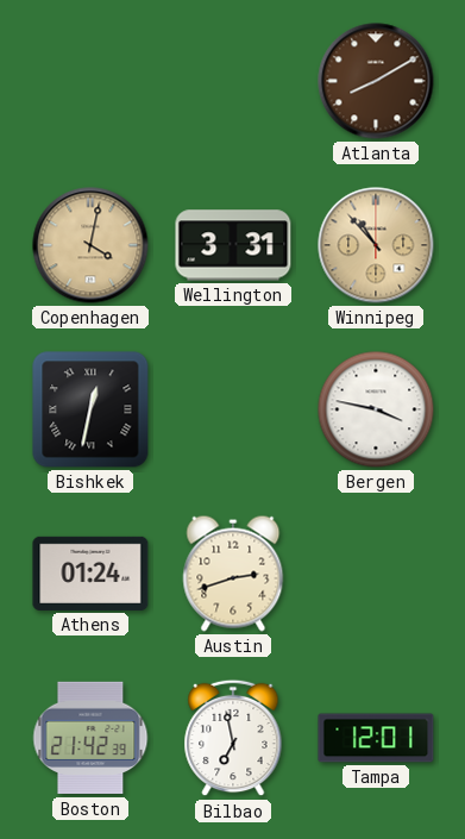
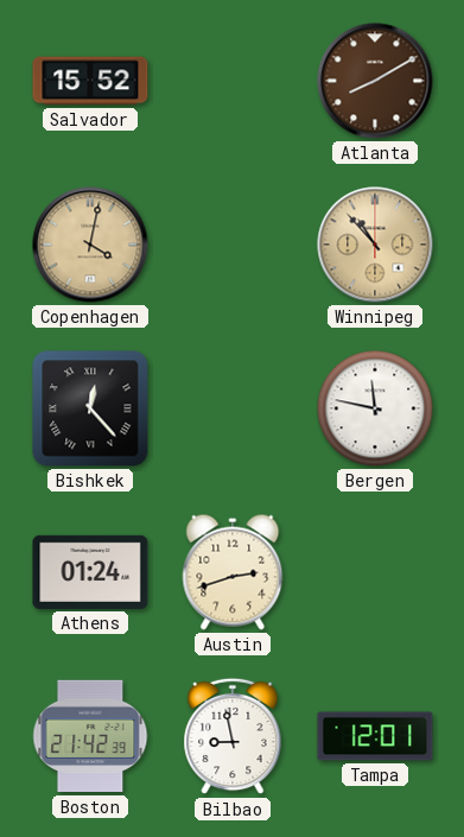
Salvador: none -> 15:52 (90, 81)
Wellington: 3:31 -> none (233, 245)
Bishkek: 12:32 -> 12:23 (90, 408)
Bergen: 3:47 -> 11:47 (375, 408)
Bilbao: 6:58 -> 8:58 (233, 736)
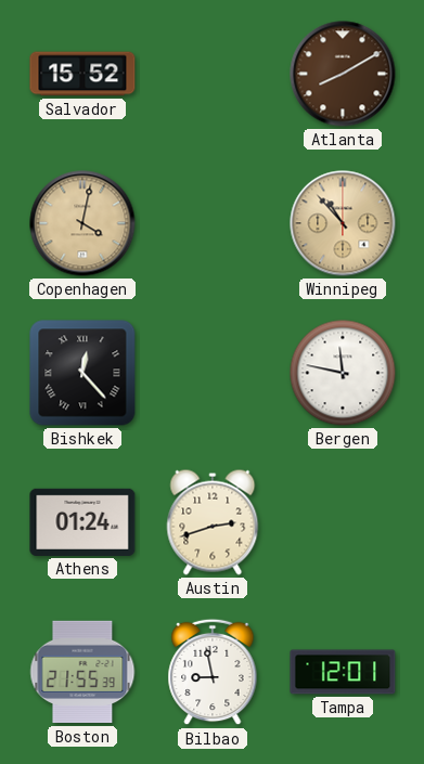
Boston: 21:42 -> 21:55 (82, 672)
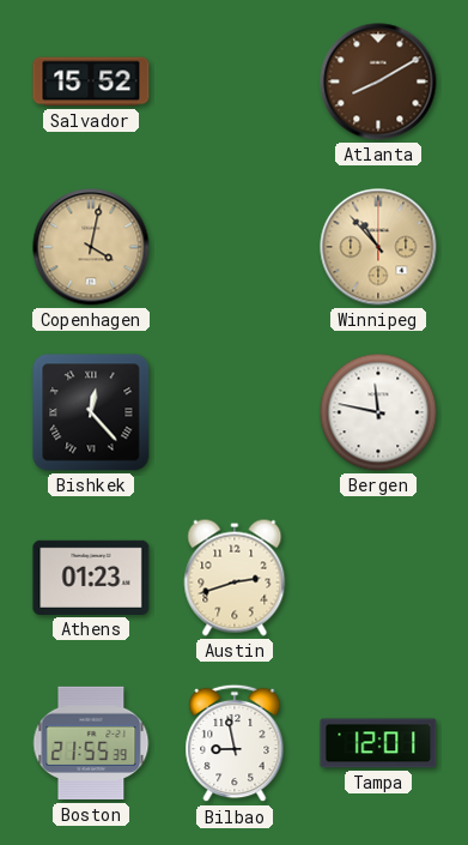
Athens: 01:24 -> 01:23 (91, 578)
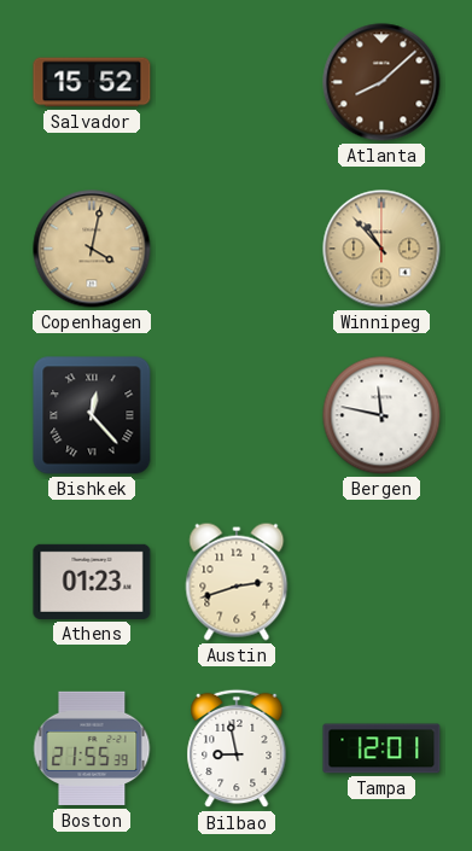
Atlanta: 8:10 -> 8:08 (381, 82)
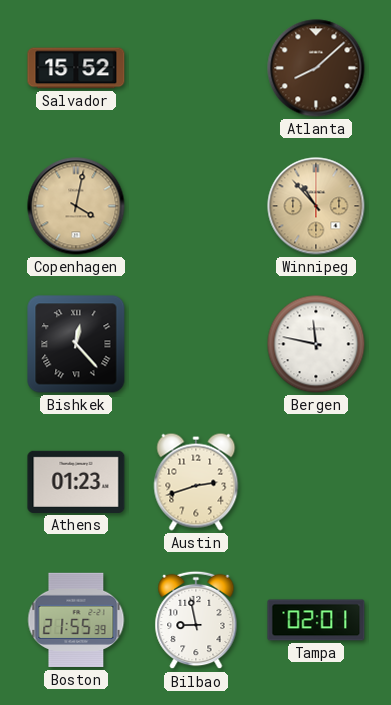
Tampa: 12:01 -> 02:01 (316, 620)
